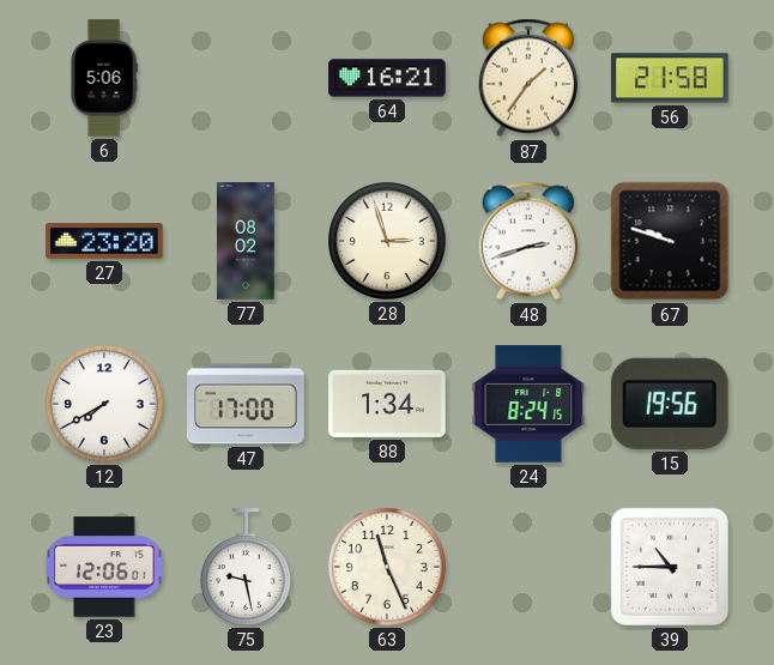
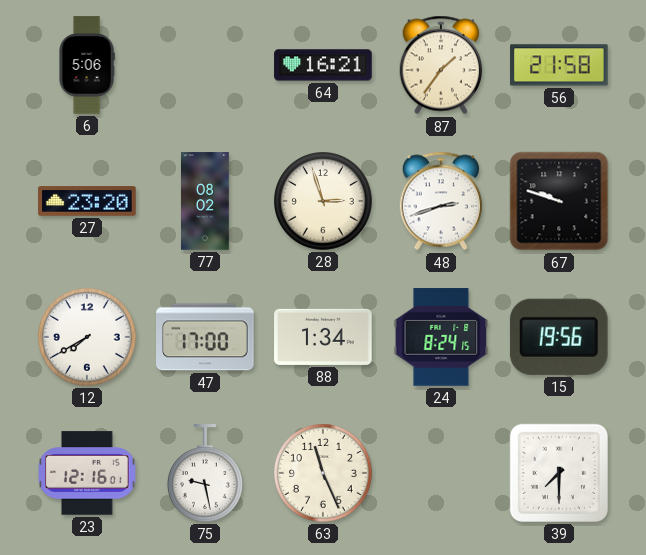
23: 12:06 -> 12:16 (87, 473)
39: 10:45 -> 7:30 (559, 473)
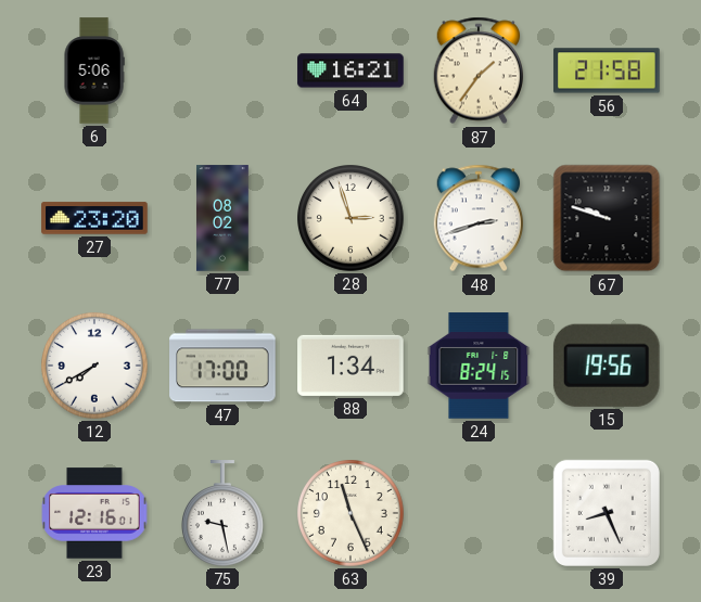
39: 7:30 -> 8:26 (607, 513)
